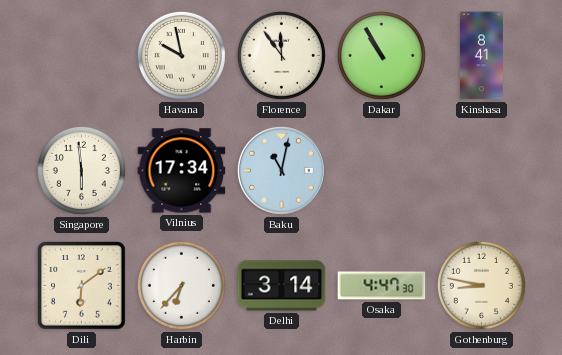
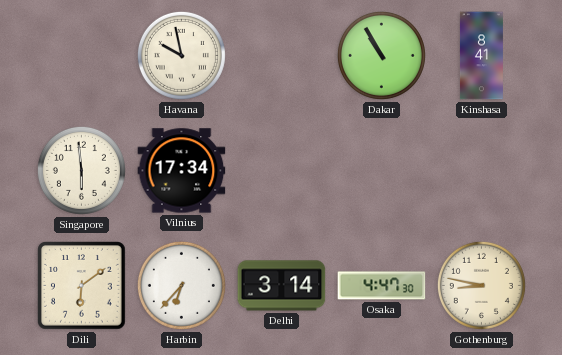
Florence: 11:54 -> none (281, 55)
Baku: 11:02 -> none (281, 170)
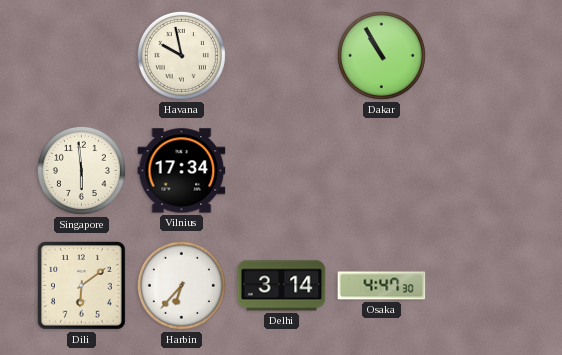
Kinshasa: 8:41 -> none (481, 56)
Gothenburg: 8:47 -> none (481, 285)
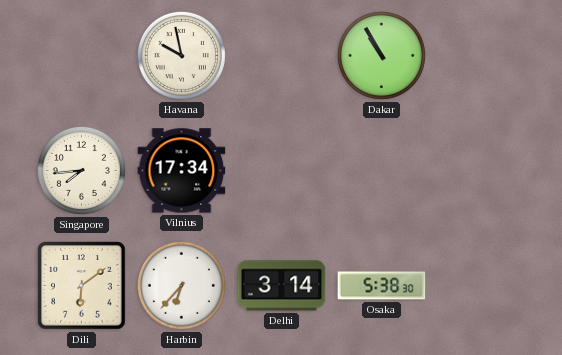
Singapore: 5:59 -> 7:44 (81, 170)
Osaka: 4:47 -> 5:38 (382, 286)
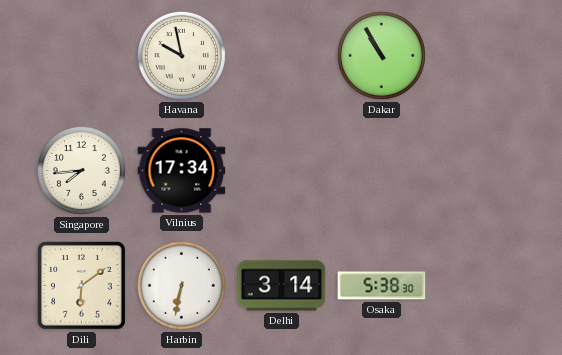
Harbin: 6:37 -> 6:32 (181, 285)
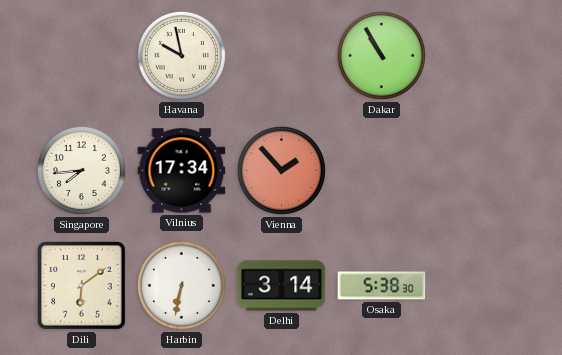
Vienna: none -> 1:53 (281, 170)
